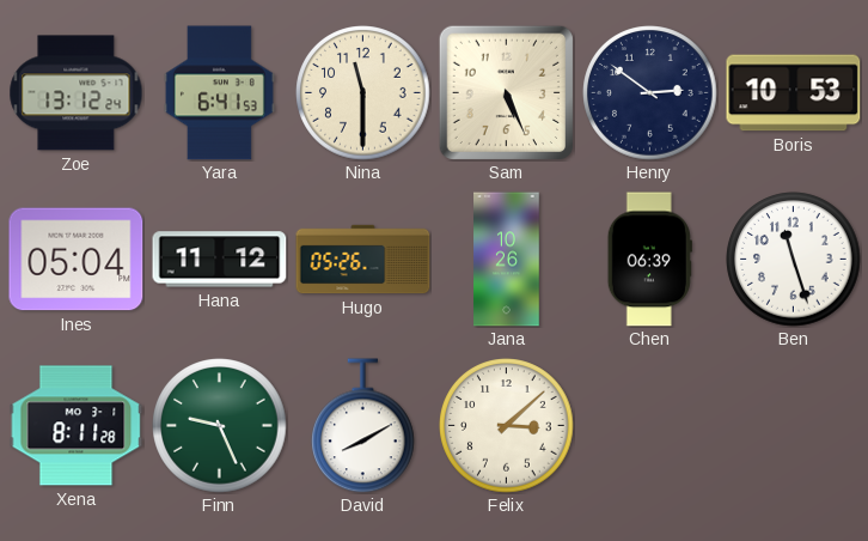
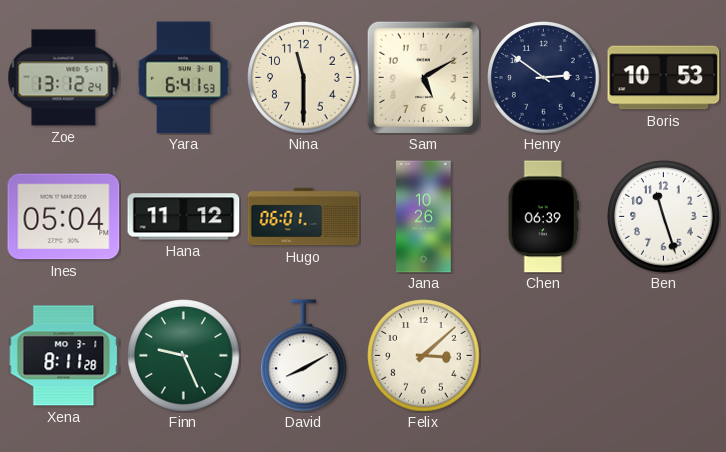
Sam: 5:26 -> 5:10 (423, 77)
Hugo: 05:26 -> 06:01 (304, 217)
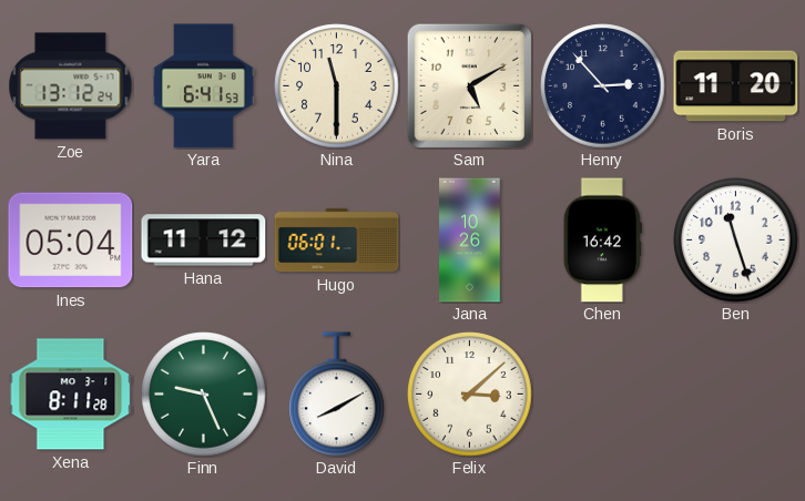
Henry: 2:51 -> 2:53 (603, 86)
Boris: 10:53 -> 11:20 (736, 86)
Chen: 06:39 -> 16:42 (602, 241)
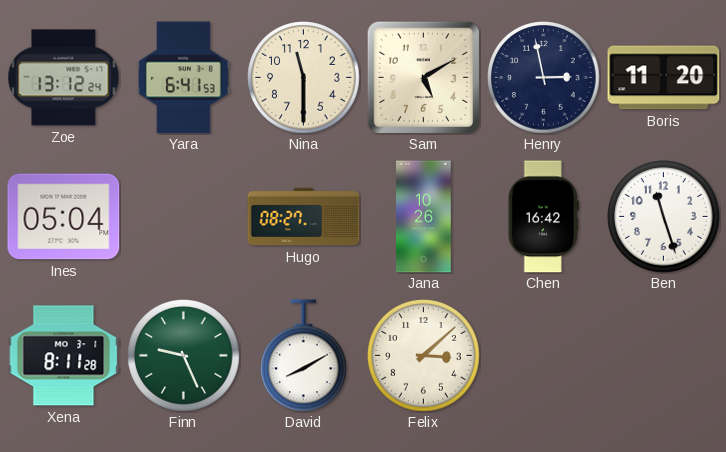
Henry: 2:53 -> 2:58 (544, 78)
Hana: 11:12 -> none (204, 241)
Hugo: 06:01 -> 08:27 (304, 217)
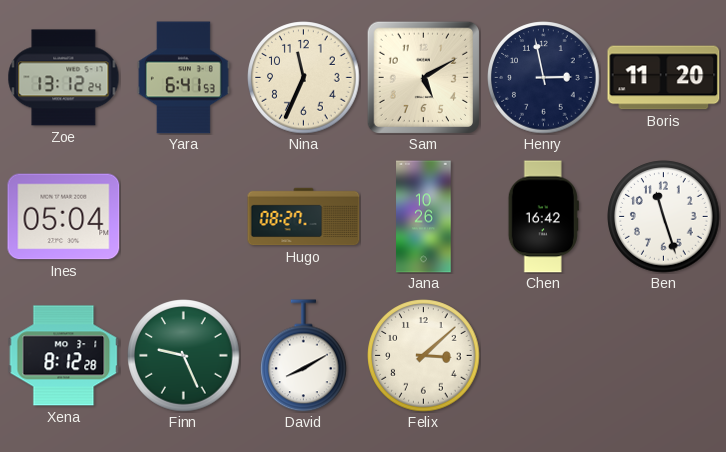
Nina: 11:30 -> 11:34 (304, 78)
Xena: 8:11 -> 8:12 (64, 356)
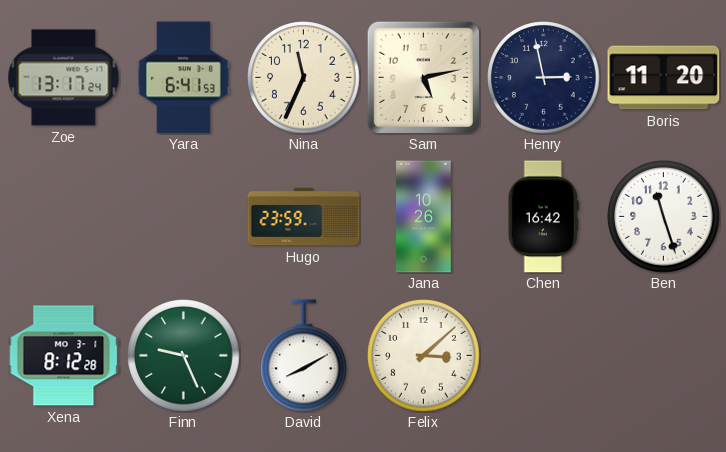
Zoe: 13:12 -> 13:17 (64, 78)
Sam: 5:10 -> 5:13 (423, 77)
Ines: 05:04 -> none (64, 217)
Hugo: 08:27 -> 23:59 (304, 217)
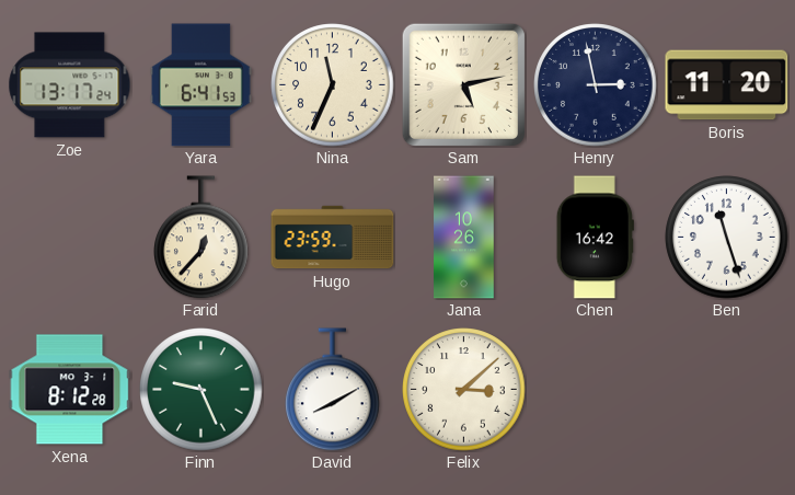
Farid: none -> 12:37 (201, 238)
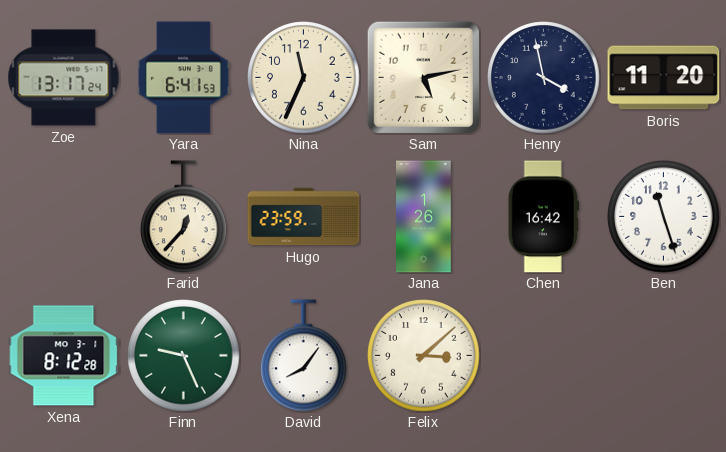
Henry: 2:58 -> 3:58 (544, 78)
Jana: 10:26 -> 1:26 (424, 217)
David: 8:10 -> 8:06 (304, 356)
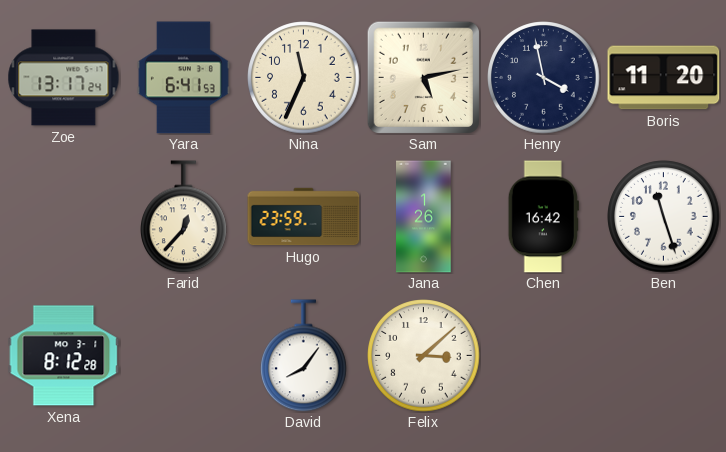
Finn: 9:26 -> none (184, 356)
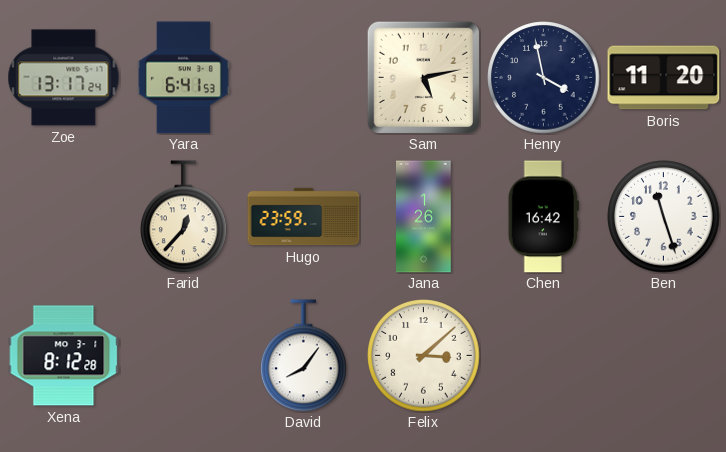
Nina: 11:34 -> none (304, 78)
